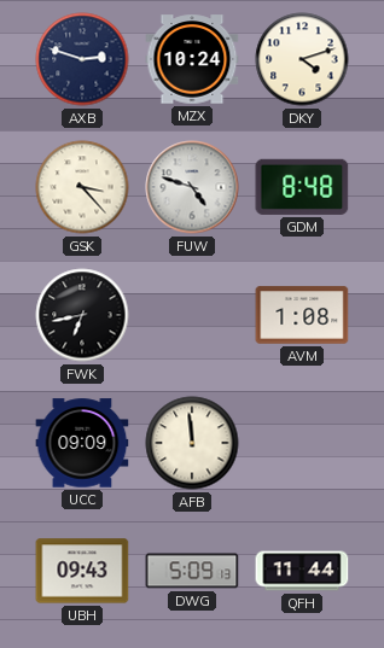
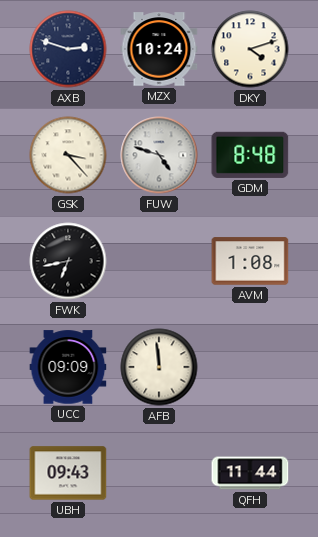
DWG: 5:09 -> none (192, 571)
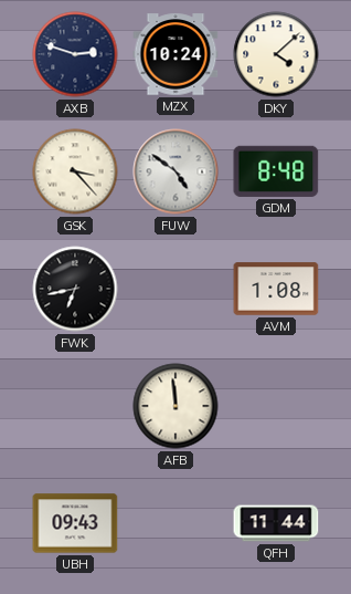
DKY: 4:12 -> 4:08 (276, 54)
FUW: 4:48 -> 4:51 (175, 171)
UCC: 09:09 -> none (68, 367)
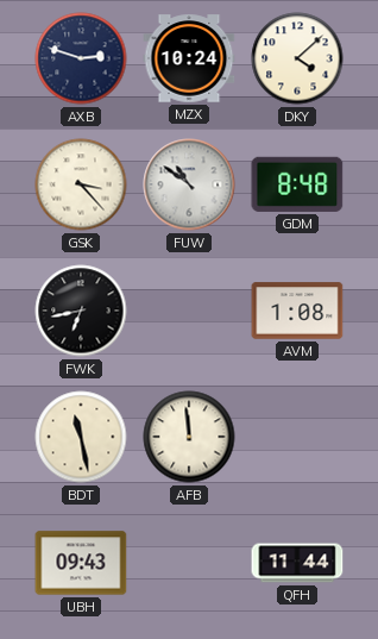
FUW: 4:51 -> 10:51 (189, 184)
BDT: none -> 11:28 (81, 437)
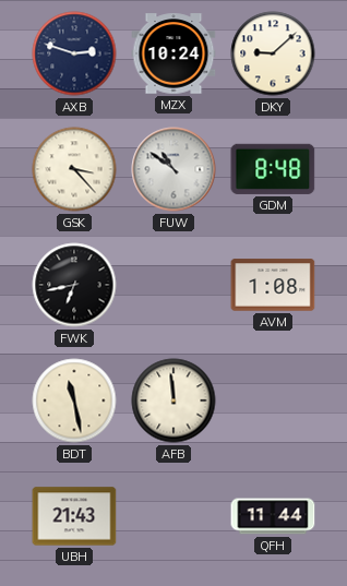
DKY: 4:08 -> 9:08 (273, 53)
UBH: 09:43 -> 21:43 (74, 516)
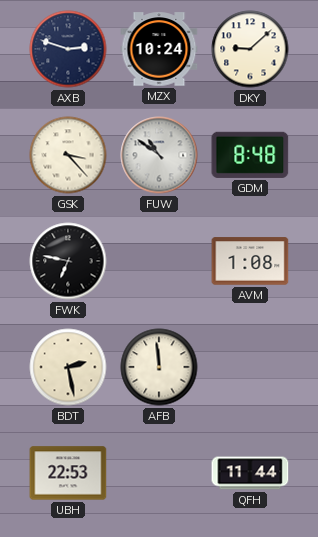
FWK: 6:43 -> 6:47 (68, 261)
BDT: 11:28 -> 2:28 (68, 367)
UBH: 21:43 -> 22:53 (68, 473)
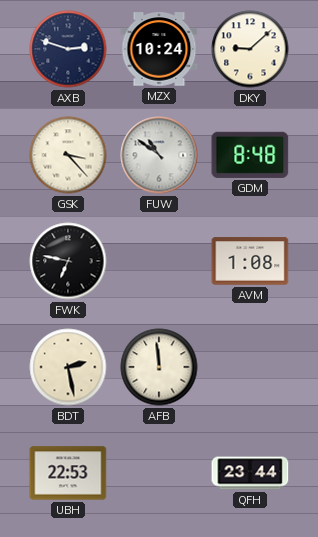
QFH: 11:44 -> 23:44 (250, 473)
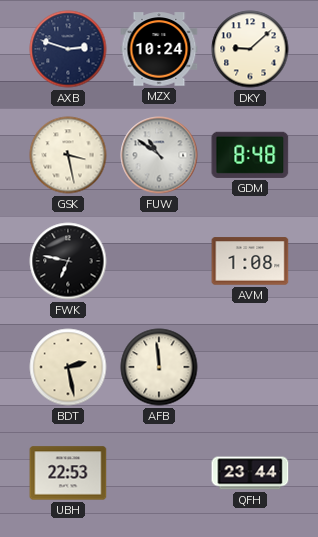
GSK: 3:23 -> 3:28 (68, 155)
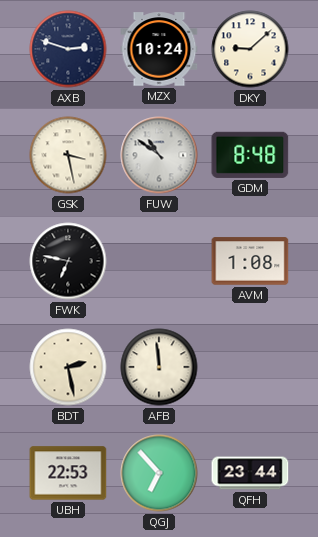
QGJ: none -> 6:53 (159, 473)
